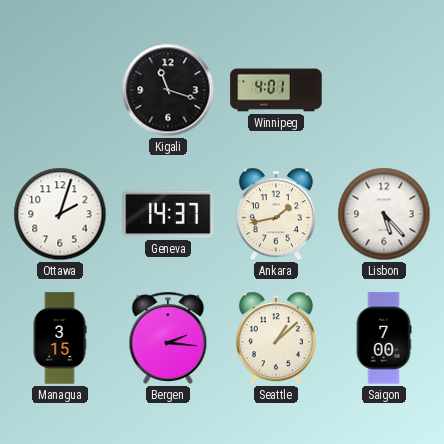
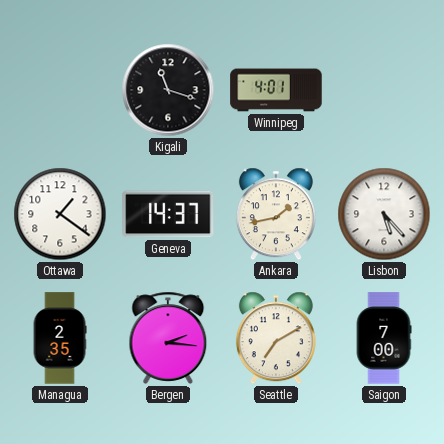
Ottawa: 2:03 -> 1:21 (60, 214)
Managua: 3:15 -> 2:35 (60, 338)
Seattle: 1:08 -> 7:10 (276, 338)
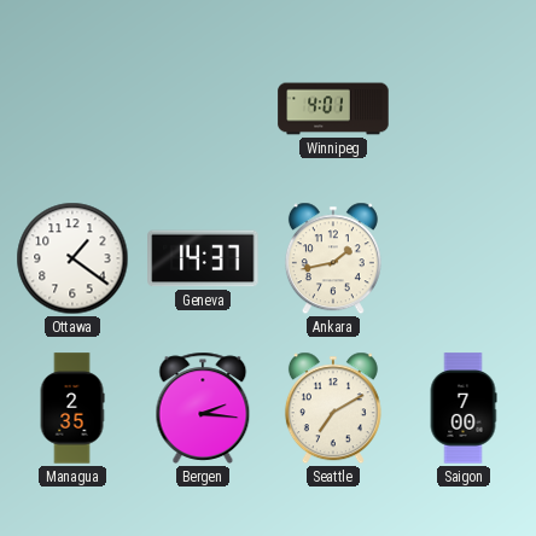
Kigali: 11:18 -> none (168, 90)
Lisbon: 5:23 -> none (384, 214)
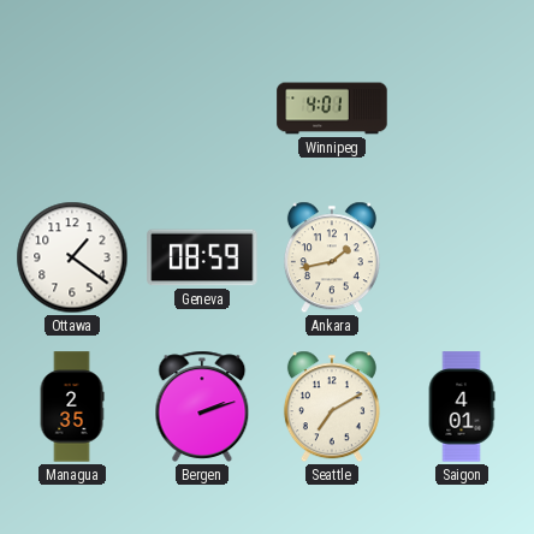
Geneva: 14:37 -> 08:59 (202, 257)
Bergen: 2:16 -> 2:12 (202, 407)
Saigon: 7:00 -> 4:01 (462, 407)
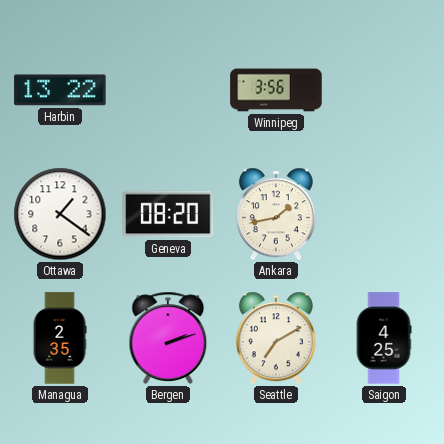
Harbin: none -> 13:22 (60, 90)
Winnipeg: 4:01 -> 3:56 (276, 90)
Geneva: 08:59 -> 08:20 (168, 214)
Saigon: 4:01 -> 4:25 (384, 338)
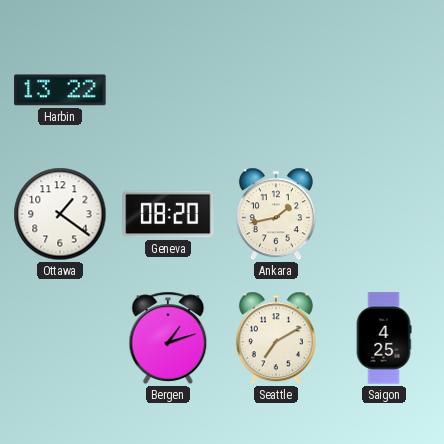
Winnipeg: 3:56 -> none (276, 90)
Managua: 2:35 -> none (60, 338)
Bergen: 2:12 -> 1:12 (168, 338)
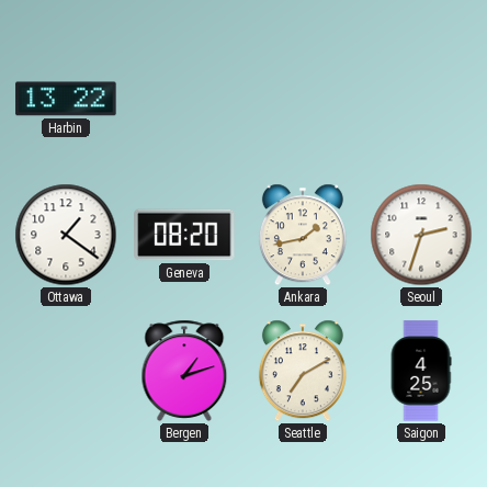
Seoul: none -> 2:33 (421, 235)
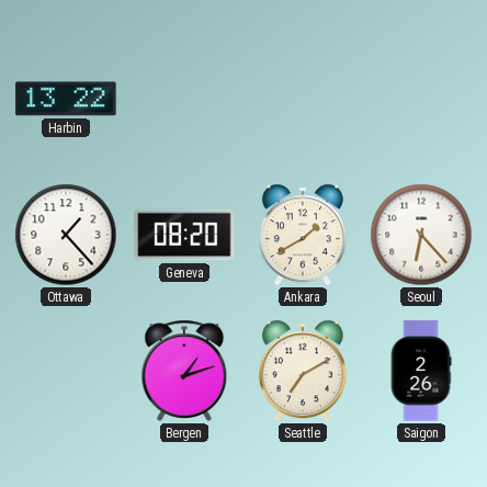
Ottawa: 1:21 -> 1:23 (66, 235)
Ankara: 1:43 -> 1:40 (303, 235)
Seoul: 2:33 -> 6:23 (421, 235)
Saigon: 4:25 -> 2:26 (421, 371)
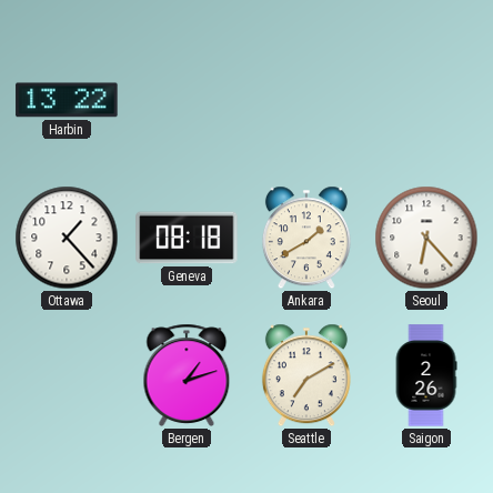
Geneva: 08:20 -> 08:18 (187, 238)
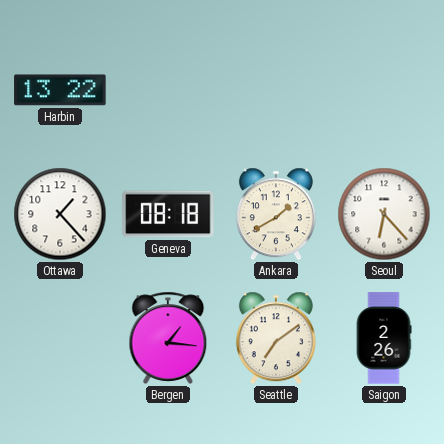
Bergen: 1:12 -> 1:16 (168, 338)
Seattle: 7:10 -> 7:09 (276, 338)
